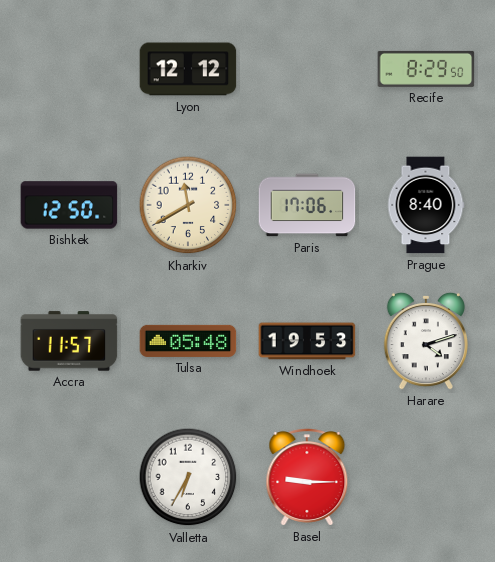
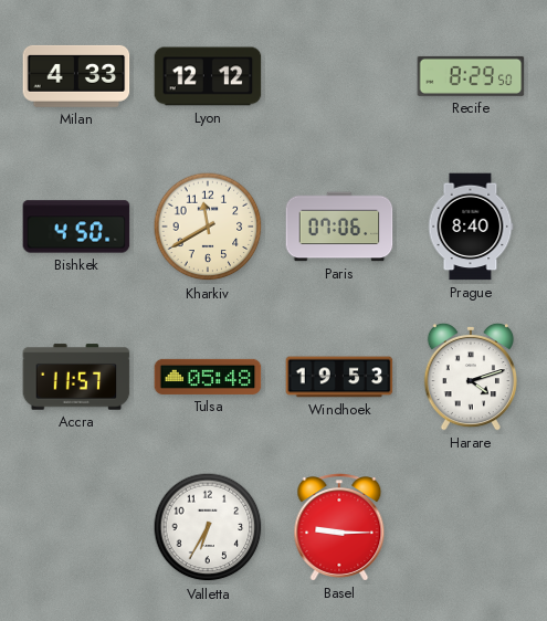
Milan: none -> 4:33 (76, 76)
Bishkek: 12:50 -> 4:50 (76, 227)
Paris: 17:06 -> 07:06 (339, 227)
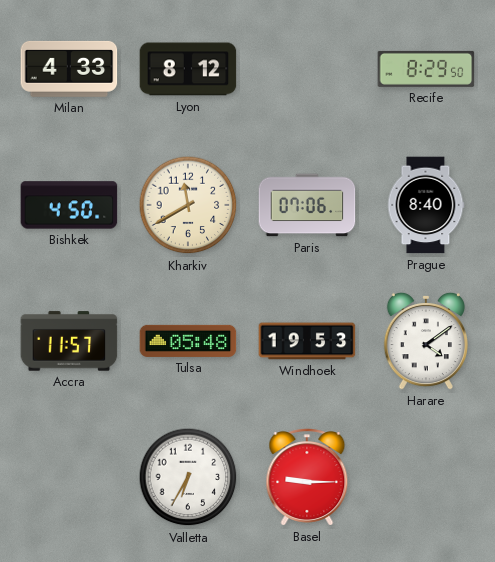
Lyon: 12:12 -> 8:12 (188, 69)
Harare: 4:12 -> 4:09 (426, 341)
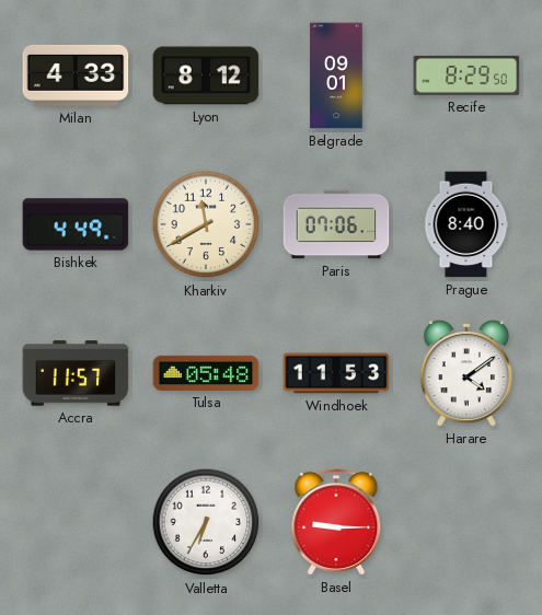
Belgrade: none -> 09:01 (336, 76)
Bishkek: 4:50 -> 4:49 (76, 224)
Windhoek: 19:53 -> 11:53 (336, 373)
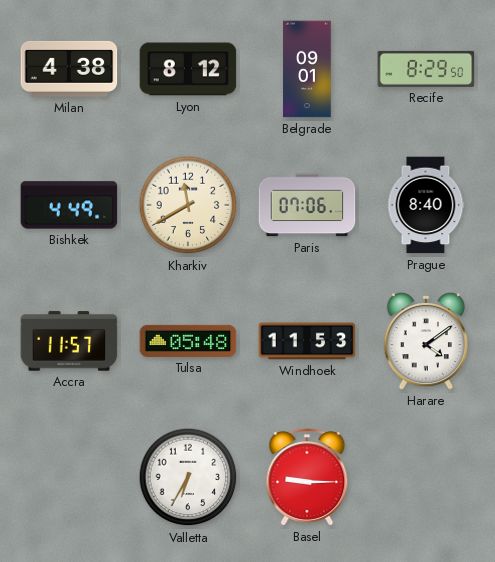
Milan: 4:33 -> 4:38 (69, 69)
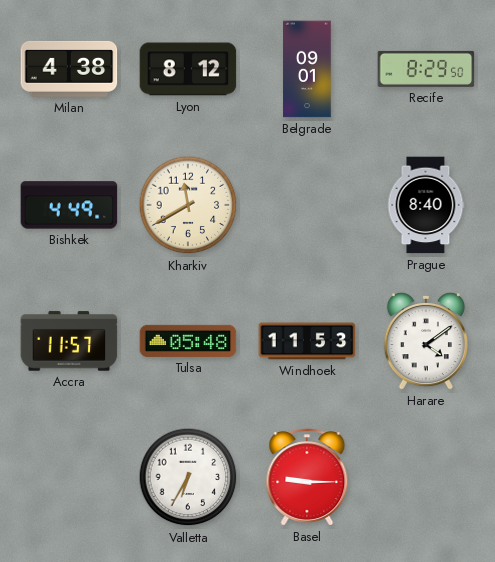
Paris: 07:06 -> none (307, 205)
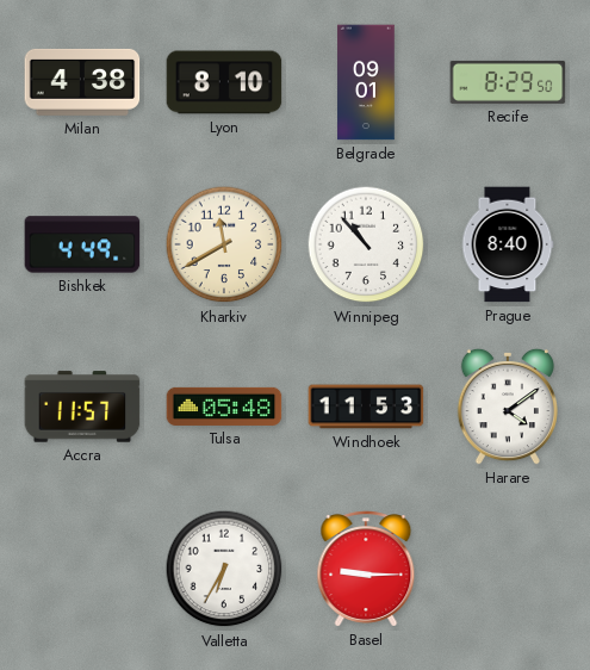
Lyon: 8:12 -> 8:10 (224, 82)
Winnipeg: none -> 10:53 (366, 244)
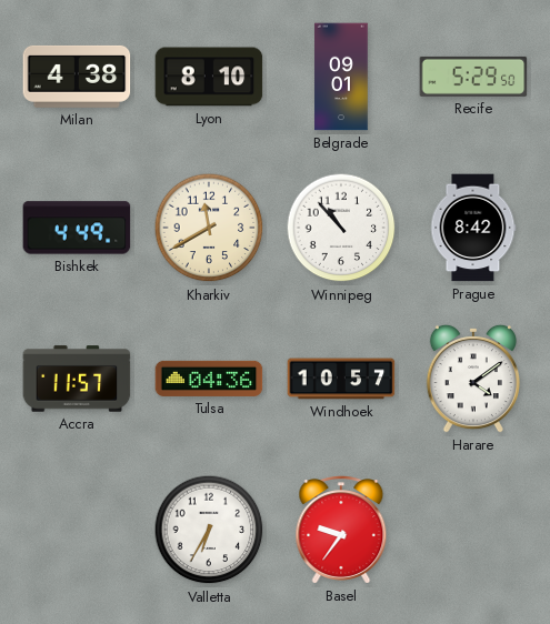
Recife: 8:29 -> 5:29 (473, 77)
Prague: 8:40 -> 8:42 (473, 228)
Tulsa: 05:48 -> 04:36 (209, 379)
Windhoek: 11:53 -> 10:57 (341, 379)
Basel: 9:15 -> 9:36 (341, 530)
